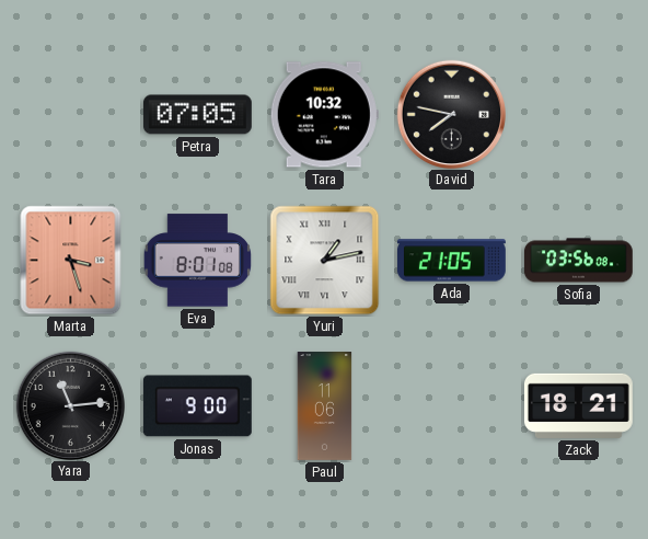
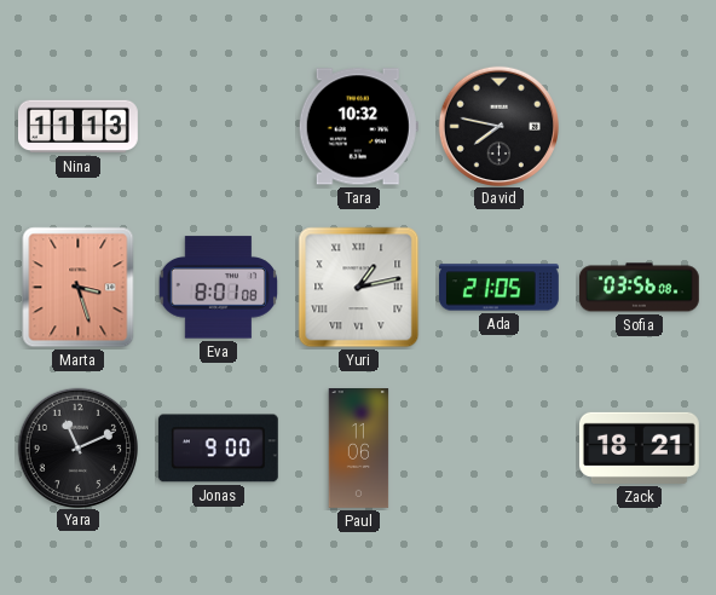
Nina: none -> 11:13 (79, 127)
Petra: 07:05 -> none (197, 115)
Yara: 11:14 -> 11:11 (77, 447)
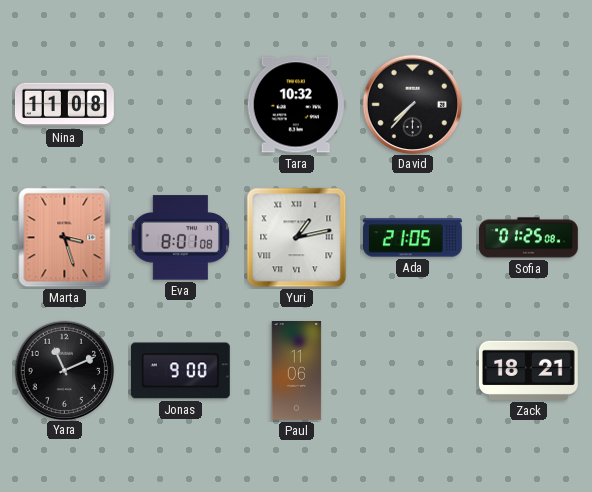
Nina: 11:13 -> 11:08 (65, 105)
David: 7:47 -> 7:37 (412, 104)
Sofia: 03:56 -> 01:25 (528, 238)
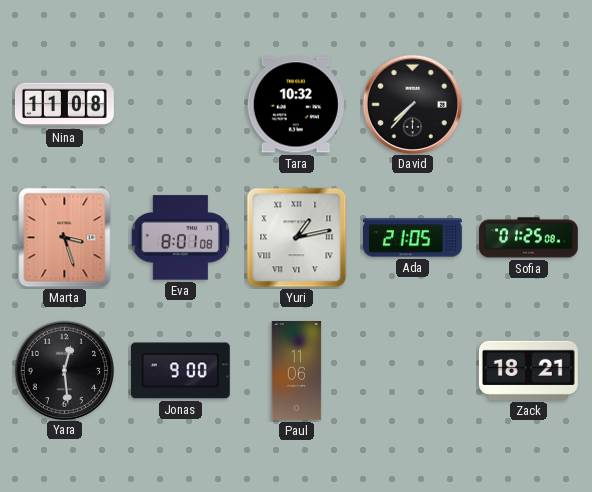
Yara: 11:11 -> 12:29 (64, 370)
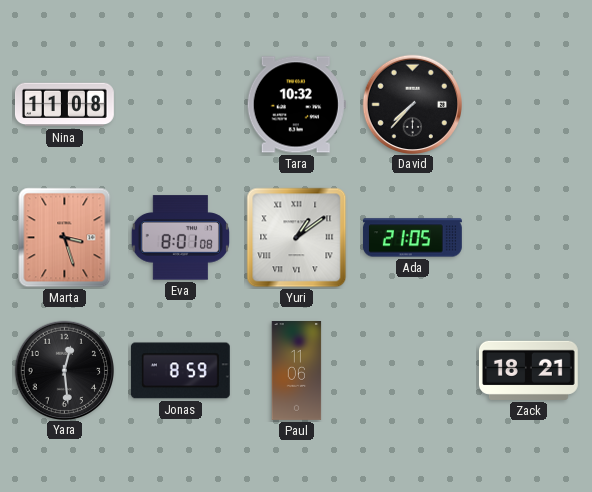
Yuri: 1:13 -> 1:09 (297, 238)
Sofia: 01:25 -> none (528, 238)
Jonas: 9:00 -> 8:59 (180, 371)
